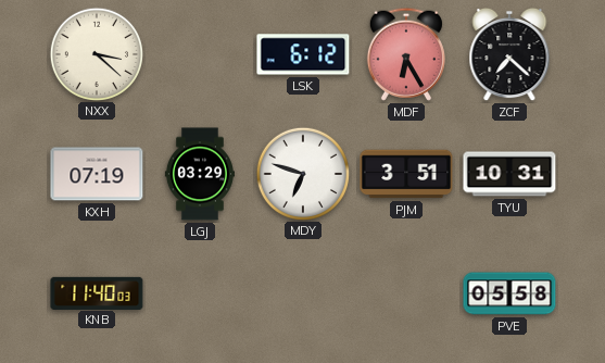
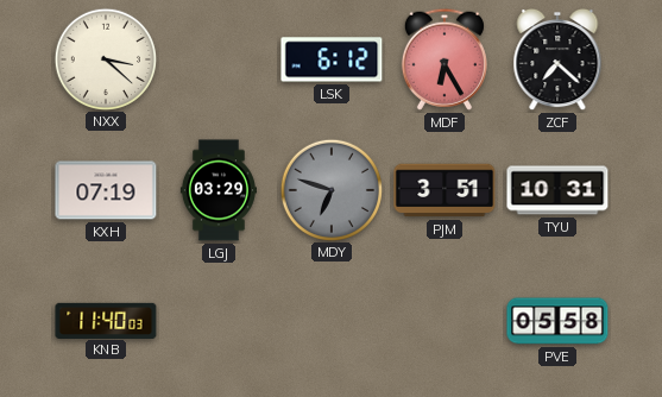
MDY dial: white -> grey (330, 189)
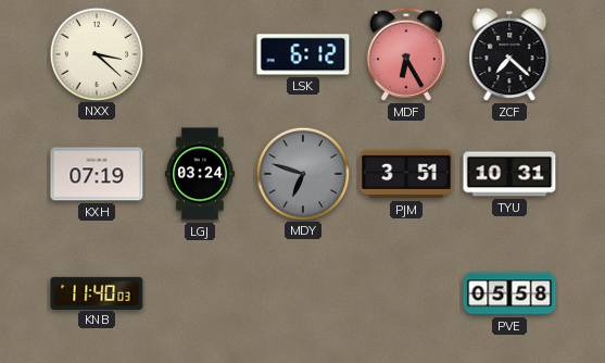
LGJ: 03:29 -> 03:24 (200, 174)
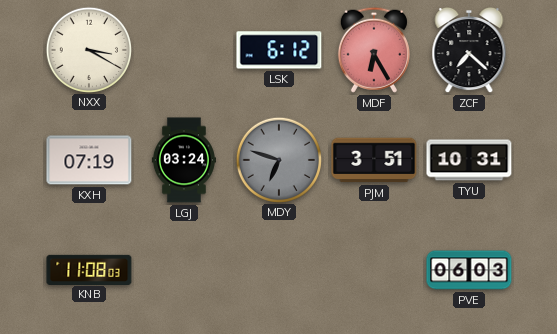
NXX: 3:22 -> 3:20 (88, 49)
KNB: 11:40 -> 11:08 (89, 269)
PVE: 05:58 -> 06:03 (469, 270)
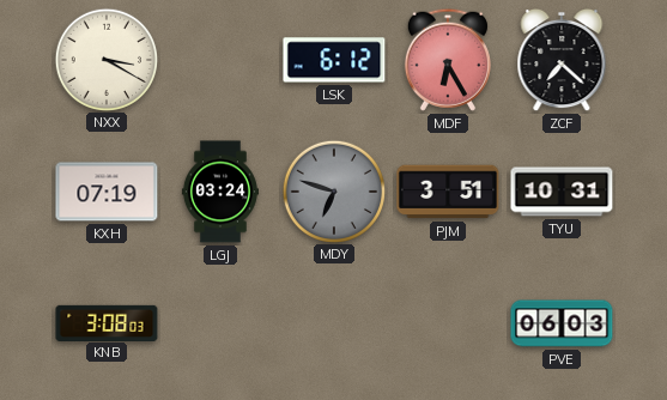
KNB: 11:08 -> 3:08 (107, 322)
